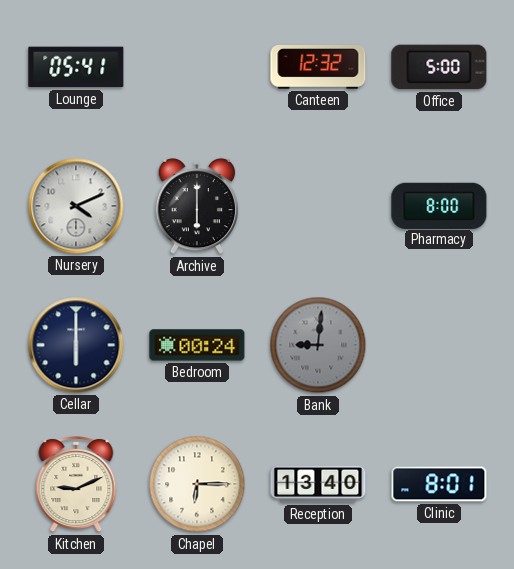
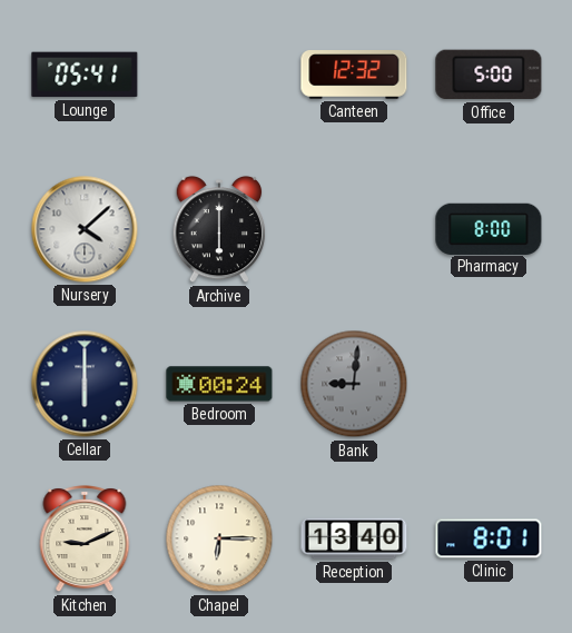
Nursery: 4:11 -> 4:08 (85, 229)
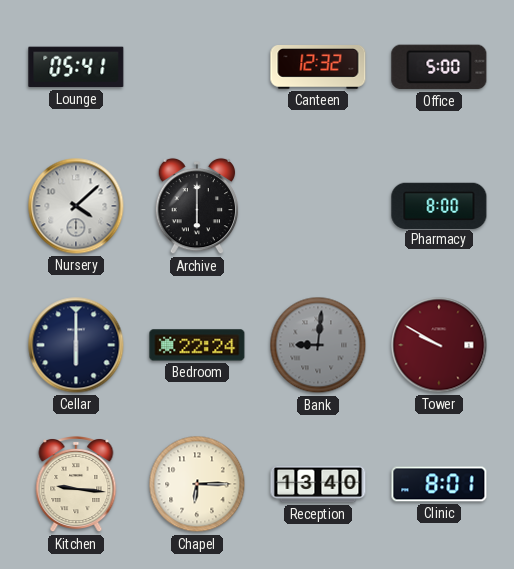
Bedroom: 00:24 -> 22:24 (197, 345)
Tower: none -> 9:50 (439, 345)
Kitchen: 9:11 -> 9:16 (76, 485)
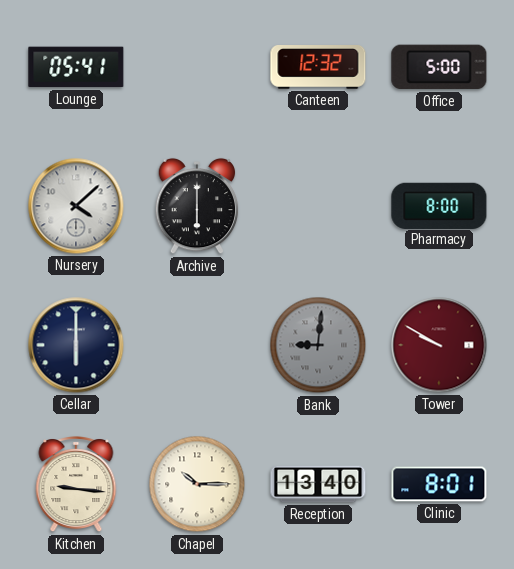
Bedroom: 22:24 -> none (197, 345)
Chapel: 6:15 -> 10:15 (197, 484)
